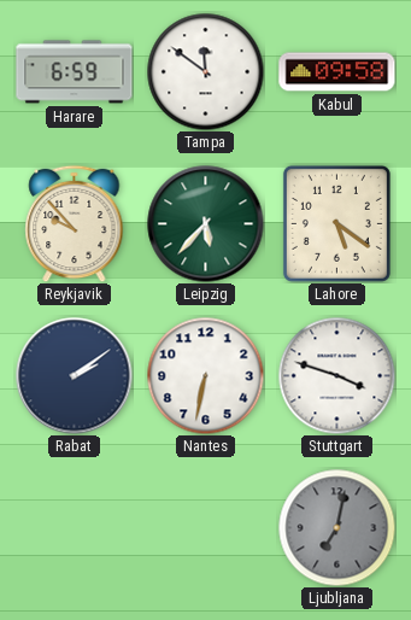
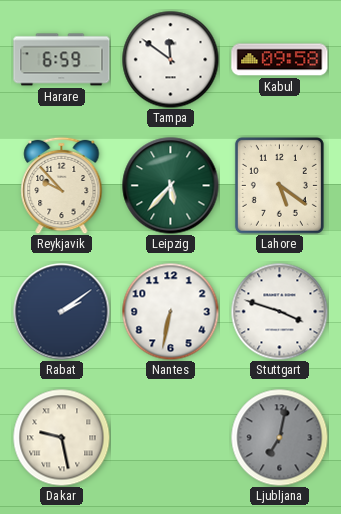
Dakar: none -> 9:28 (61, 437)
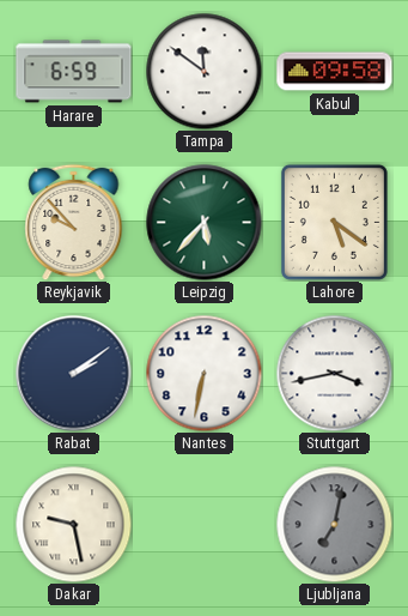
Stuttgart: 3:48 -> 3:43 (334, 373)
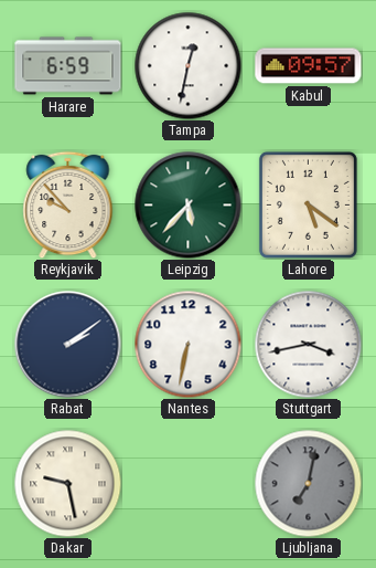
Tampa: 11:51 -> 12:32 (187, 65)
Kabul: 09:58 -> 09:57 (309, 66)
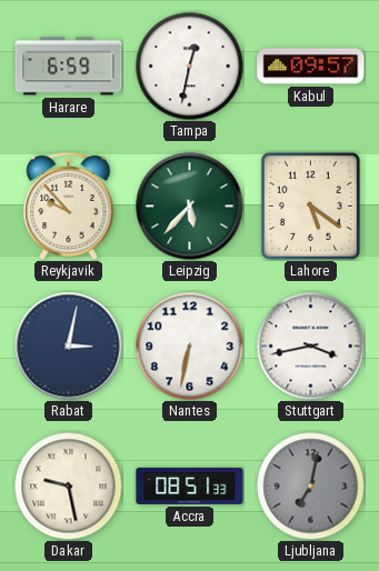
Rabat: 2:09 -> 3:02 (69, 347)
Accra: none -> 08:51 (190, 485)
